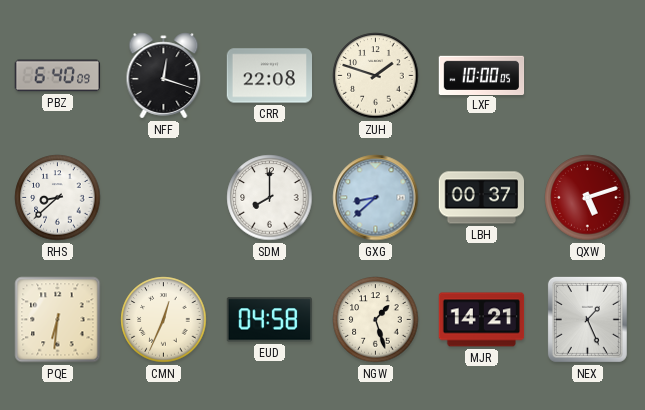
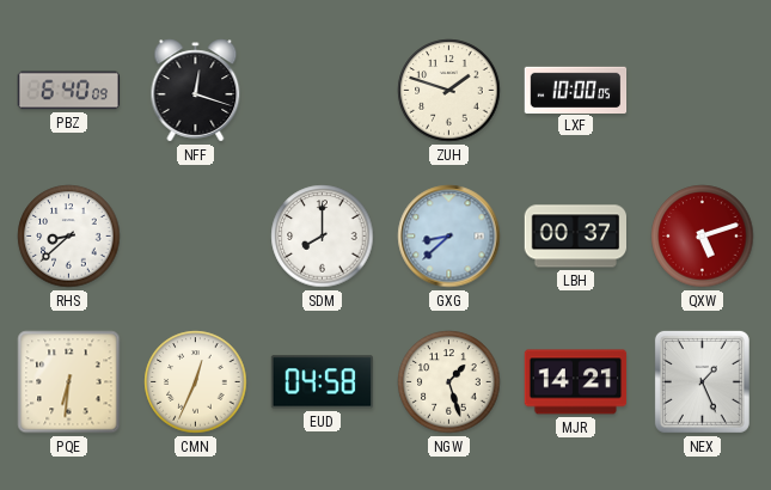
CRR: 22:08 -> none (270, 76)
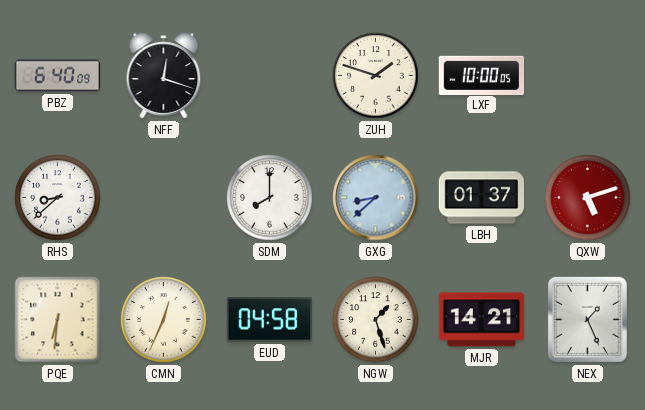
LBH: 00:37 -> 01:37 (481, 198)
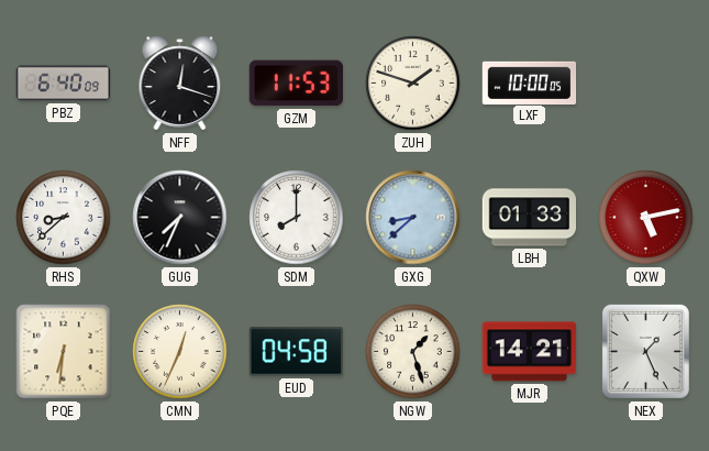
GZM: none -> 11:53 (296, 84)
GUG: none -> 7:34 (180, 218)
LBH: 01:37 -> 01:33 (529, 218)
QXW: 5:12 -> 5:13 (646, 218)
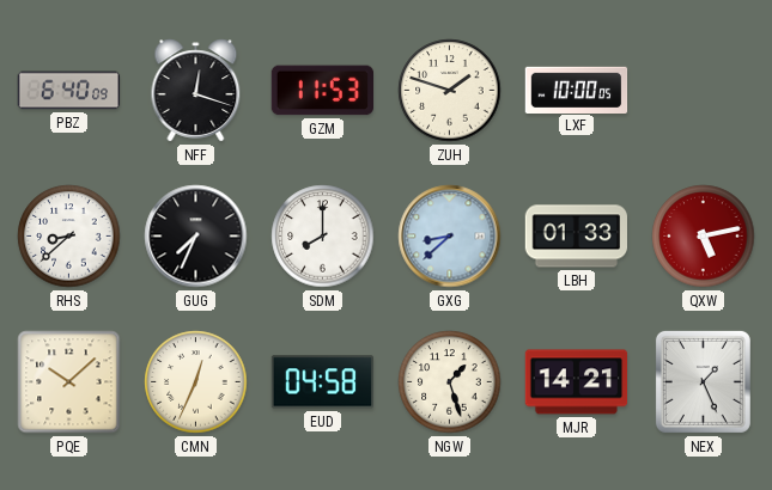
PQE: 6:31 -> 10:08 (69, 382)
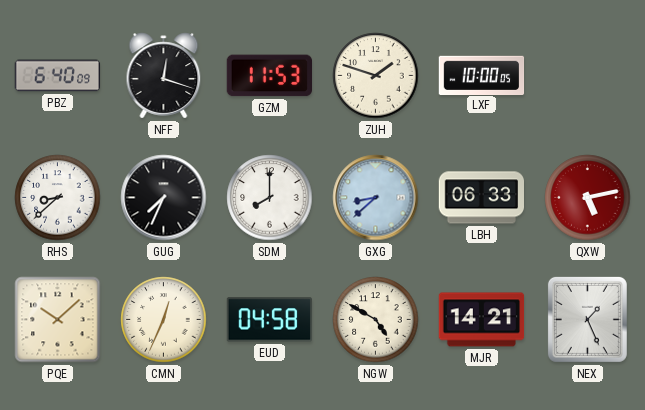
LBH: 01:33 -> 06:33 (481, 198)
NGW: 1:27 -> 4:50 (376, 320)
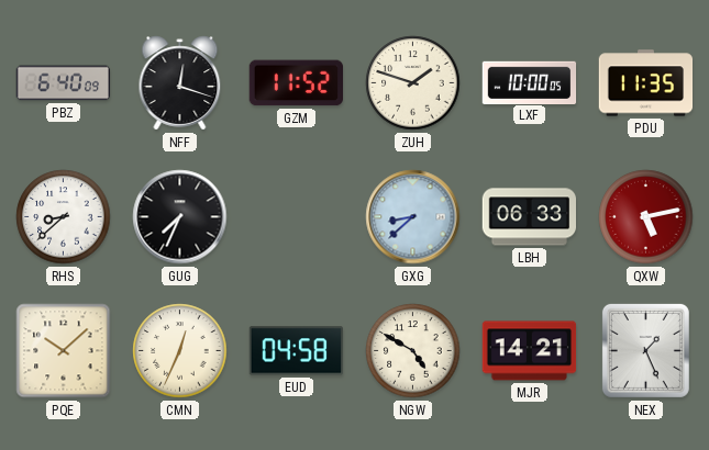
GZM: 11:53 -> 11:52 (296, 83)
PDU: none -> 11:35 (646, 83)
SDM: 8:00 -> none (270, 198)
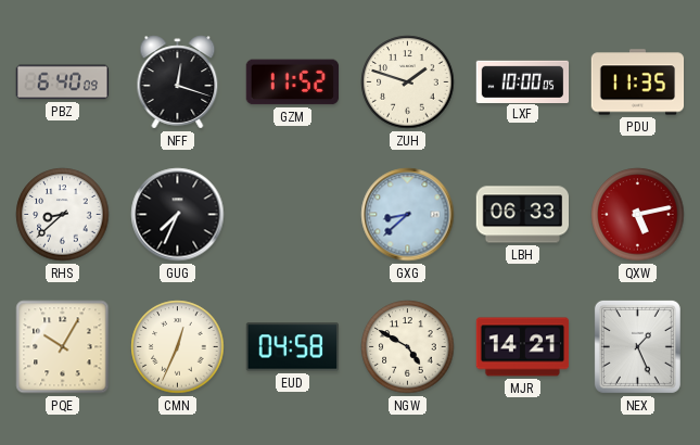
PQE: 10:08 -> 10:05 (63, 347)
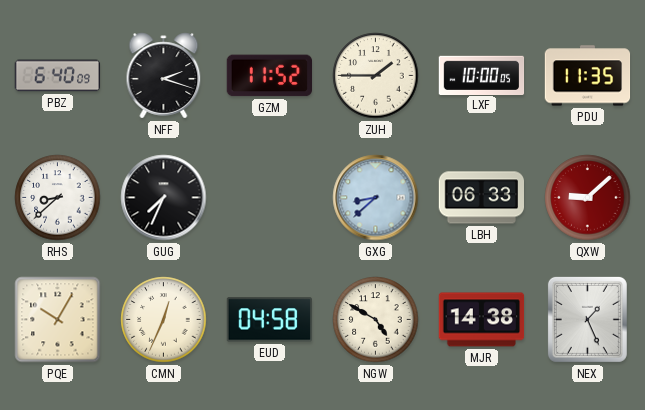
NFF: 12:18 -> 2:18 (164, 76)
ZUH: 1:48 -> 1:45 (376, 76)
QXW: 5:13 -> 9:08 (588, 198)
MJR: 14:21 -> 14:38 (482, 320)
